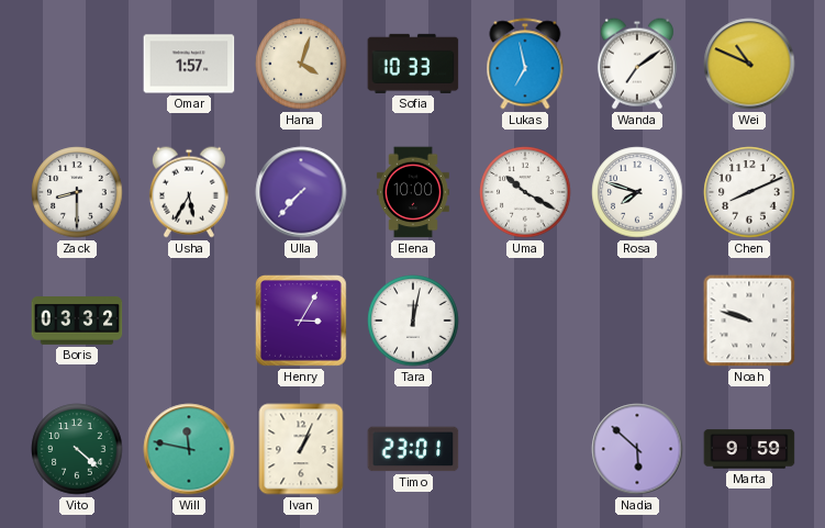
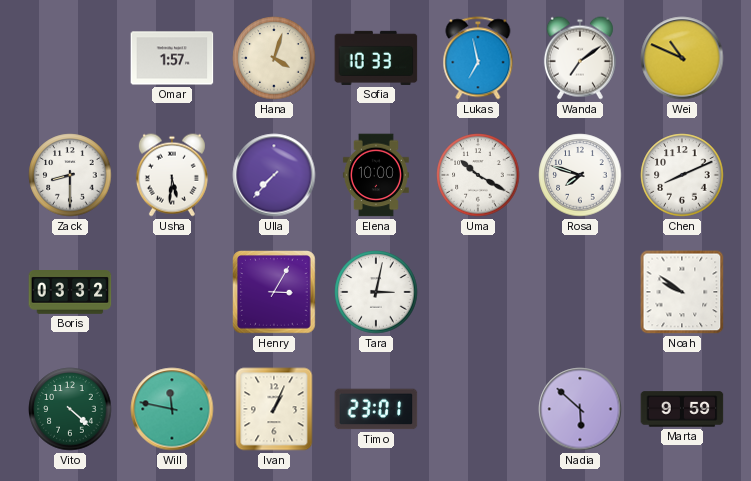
Usha: 5:35 -> 5:31 (172, 175)
Tara: 12:02 -> 3:02 (376, 292)
Noah: 9:48 -> 9:51 (682, 292)
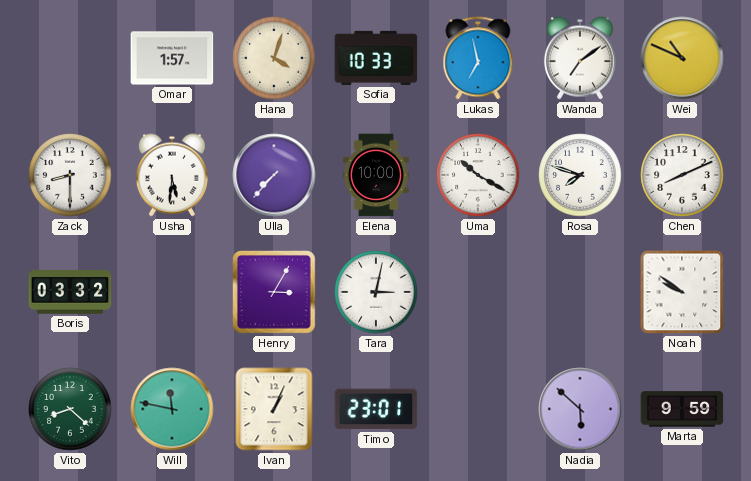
Vito: 4:22 -> 8:22 (70, 409)
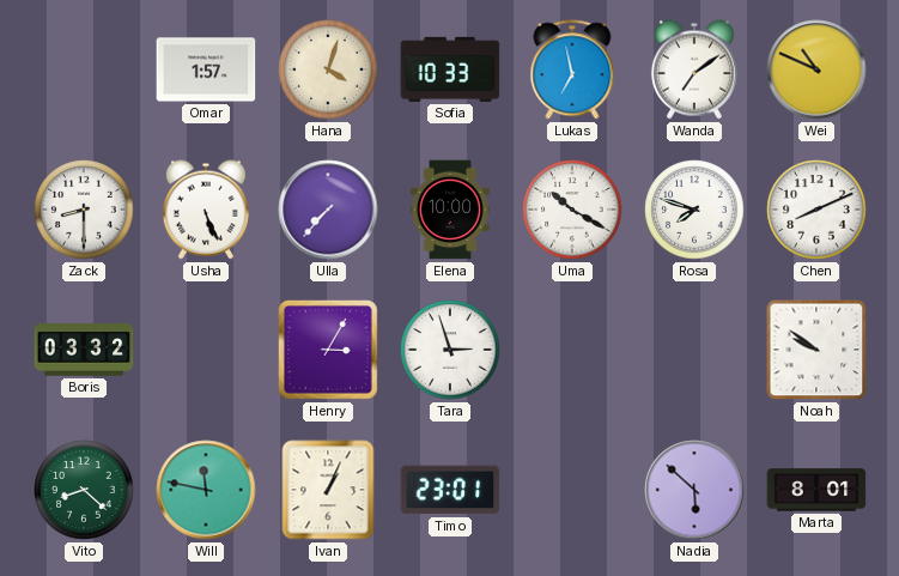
Usha: 5:31 -> 5:26 (206, 210)
Tara: 3:02 -> 2:57 (450, 350)
Marta: 9:59 -> 8:01 (816, 490)
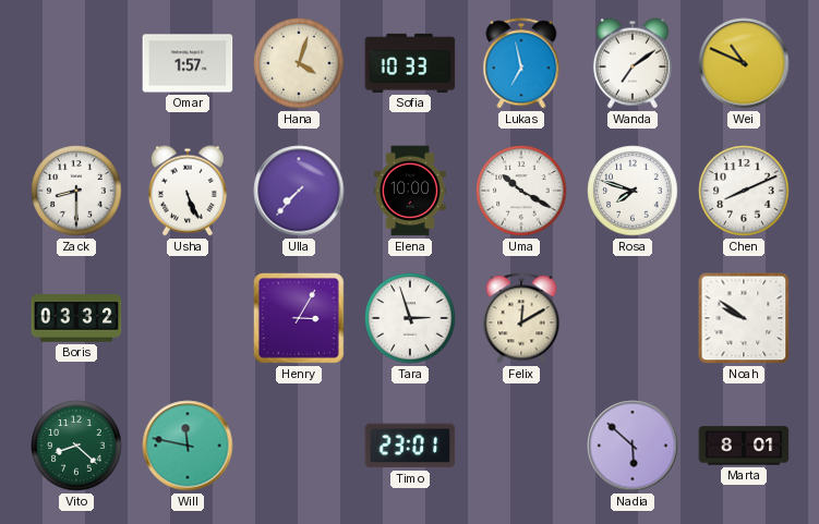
Felix: none -> 12:10 (521, 318)
Ivan: 1:04 -> none (328, 490)
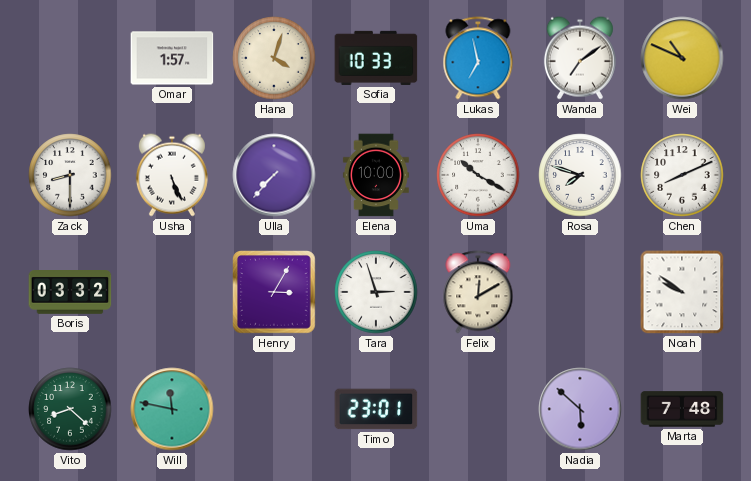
Marta: 8:01 -> 7:48 (682, 409)
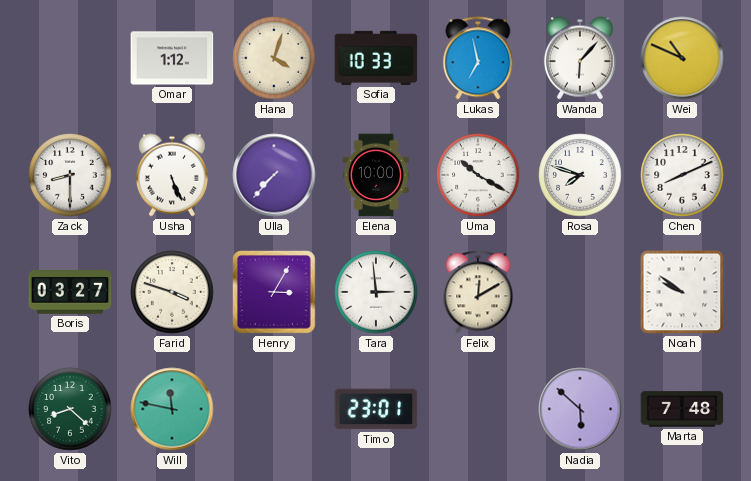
Omar: 1:57 -> 1:12 (172, 58)
Wanda: 7:09 -> 6:07 (580, 58)
Boris: 03:32 -> 03:27 (70, 293)
Farid: none -> 3:48 (172, 292)
Tara: 2:57 -> 2:59 (376, 292)
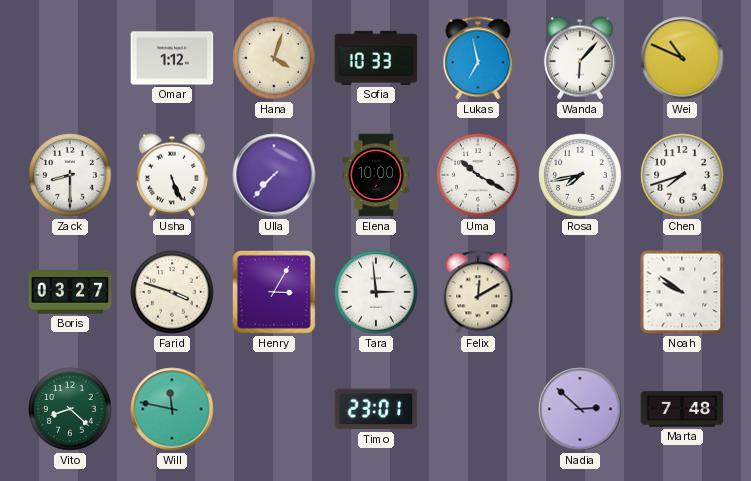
Rosa: 7:48 -> 7:43 (580, 175)
Chen: 8:11 -> 7:42 (682, 175)
Nadia: 5:52 -> 2:52 (580, 409)
